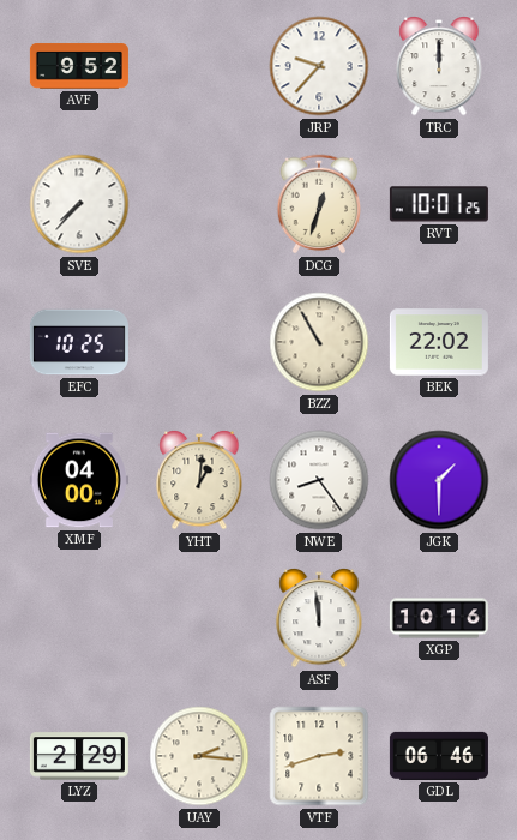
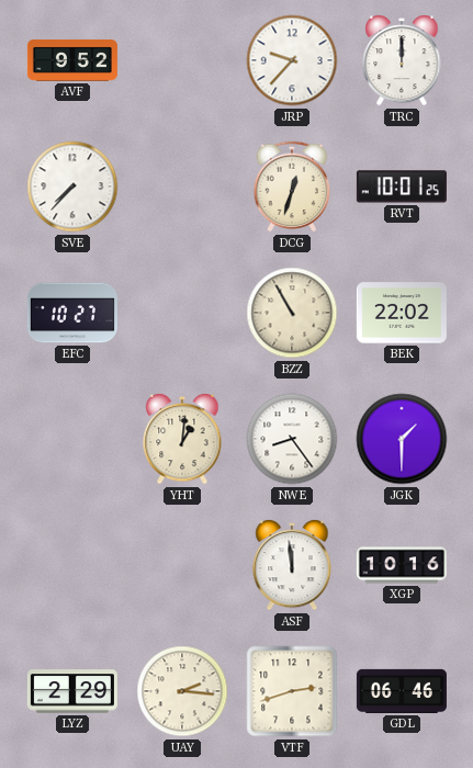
EFC: 10:25 -> 10:27 (72, 313)
XMF: 04:00 -> none (79, 480)
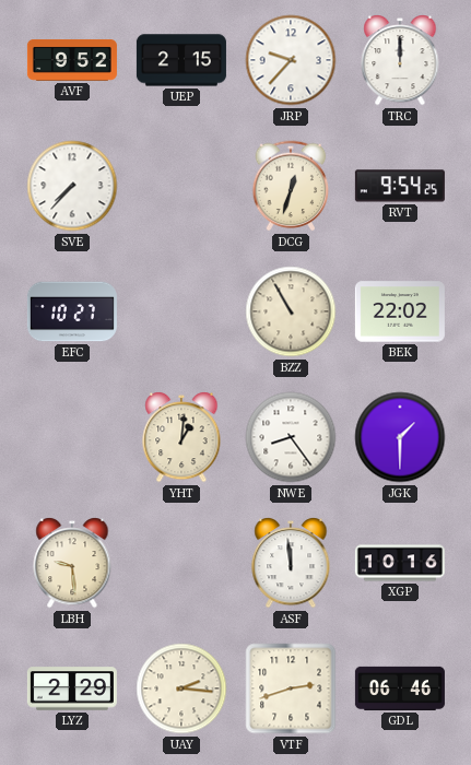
UEP: none -> 2:15 (181, 60)
RVT: 10:01 -> 9:54 (400, 186)
LBH: none -> 9:29 (72, 564)
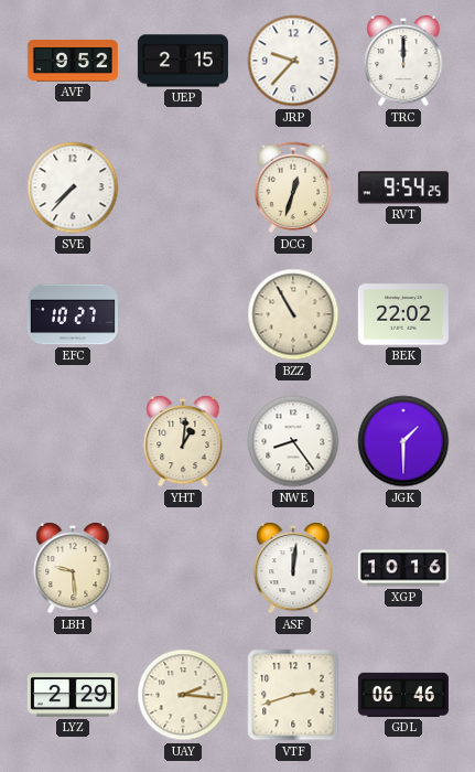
ASF: 11:59 -> 12:01 (293, 569)
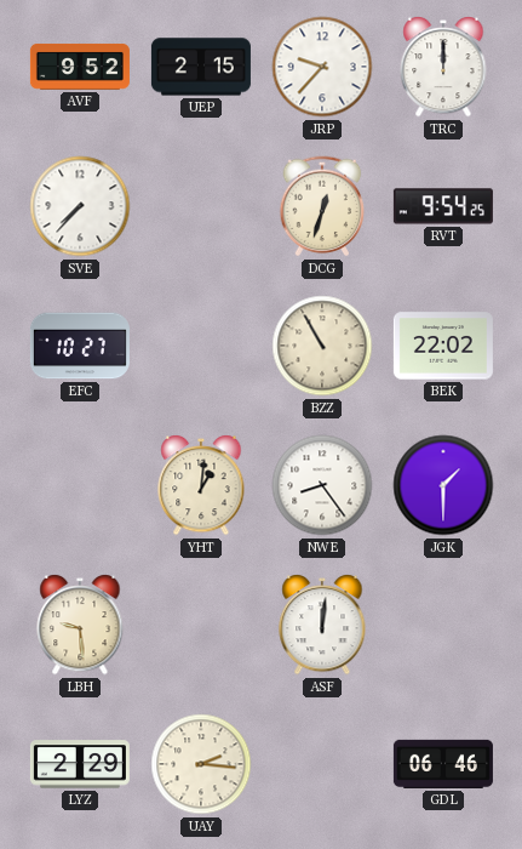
XGP: 10:16 -> none (403, 568)
VTF: 2:42 -> none (293, 695)
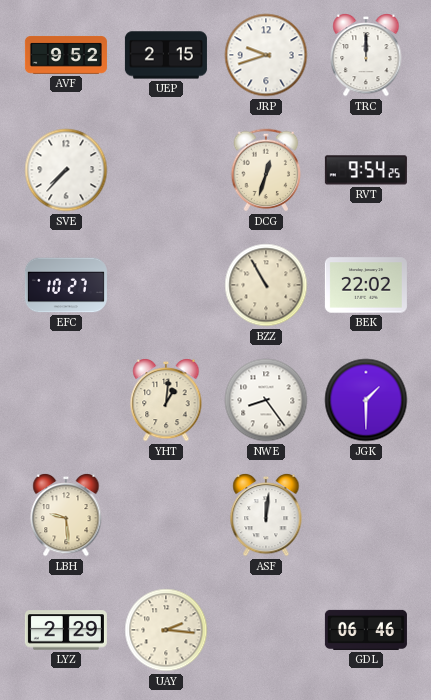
JRP: 9:37 -> 9:42 (266, 55)
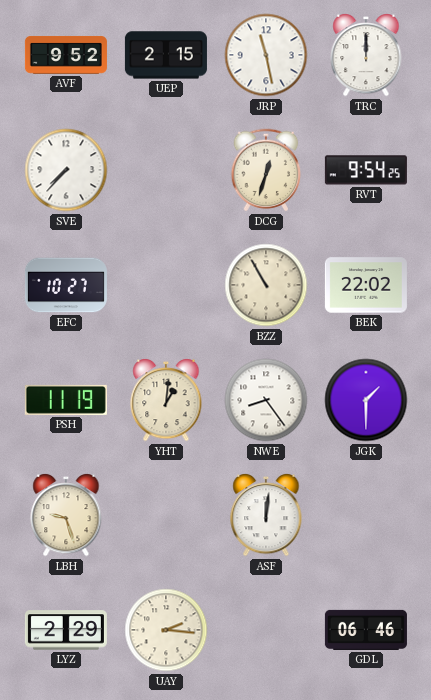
JRP: 9:42 -> 11:28 (266, 55)
PSH: none -> 11:19 (66, 400)
LBH: 9:29 -> 9:27 (66, 516)
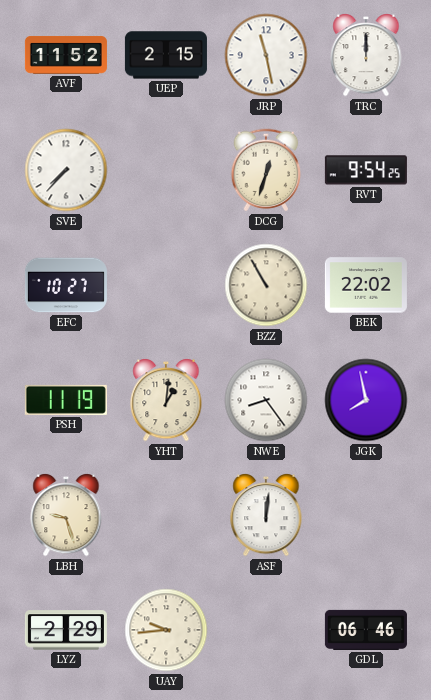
AVF: 9:52 -> 11:52 (66, 55)
JGK: 1:30 -> 7:58 (366, 400)
UAY: 2:16 -> 9:44 (166, 630)
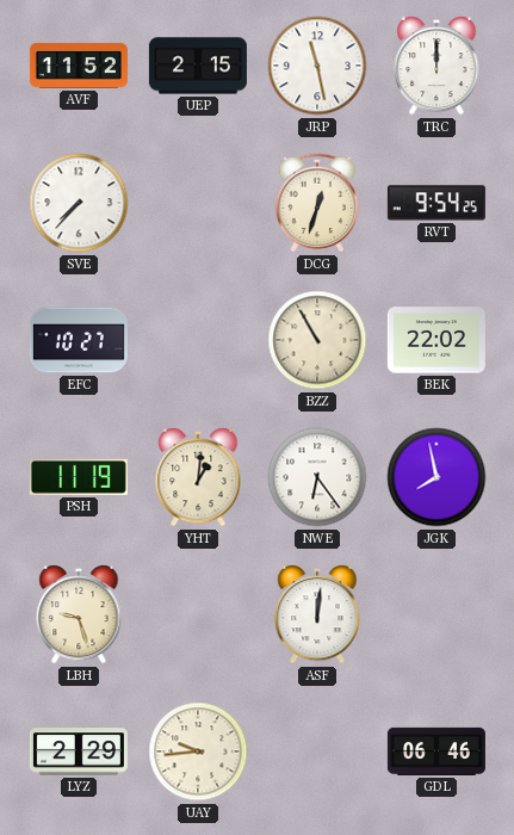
NWE: 8:24 -> 6:24 (317, 477)
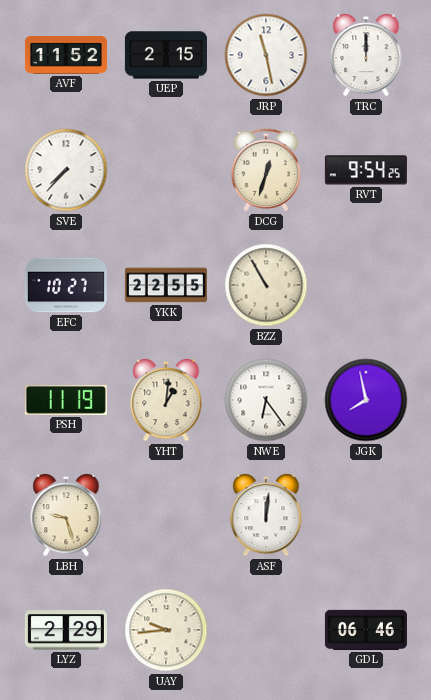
YKK: none -> 22:55 (166, 285)
BEK: 22:02 -> none (436, 340)
